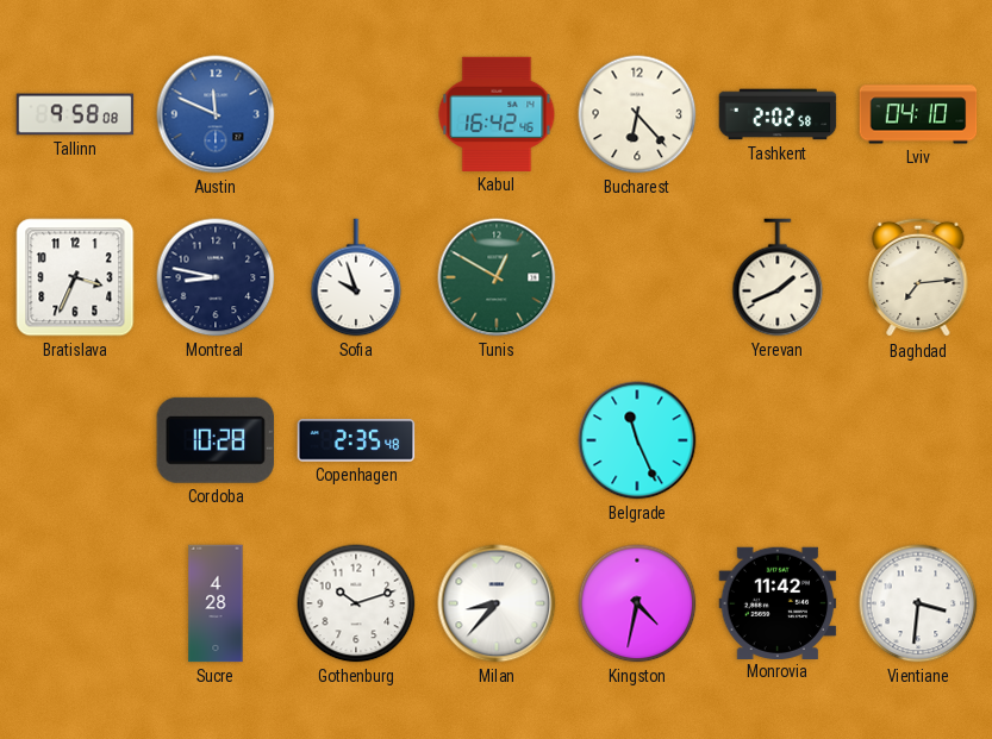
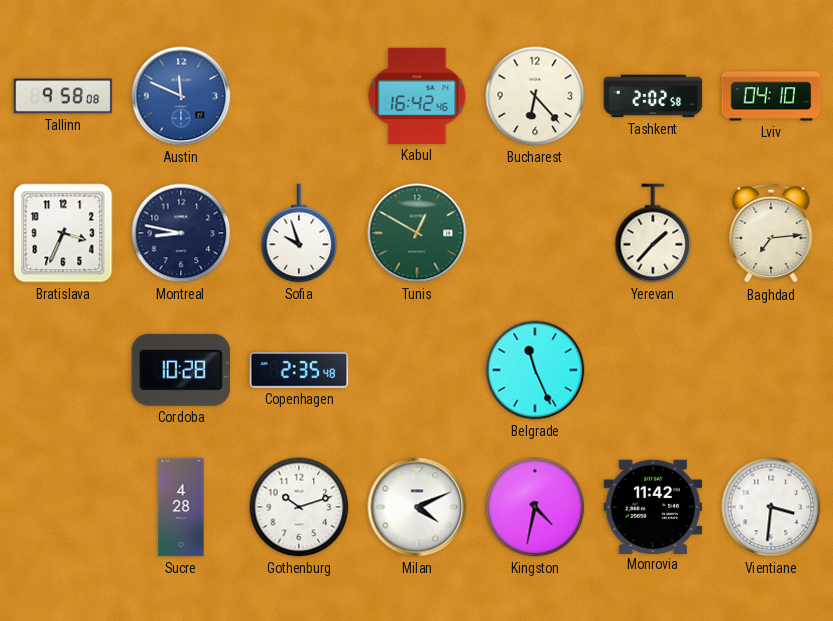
Yerevan: 1:41 -> 1:37 (653, 233)
Milan: 8:37 -> 4:11 (417, 507)
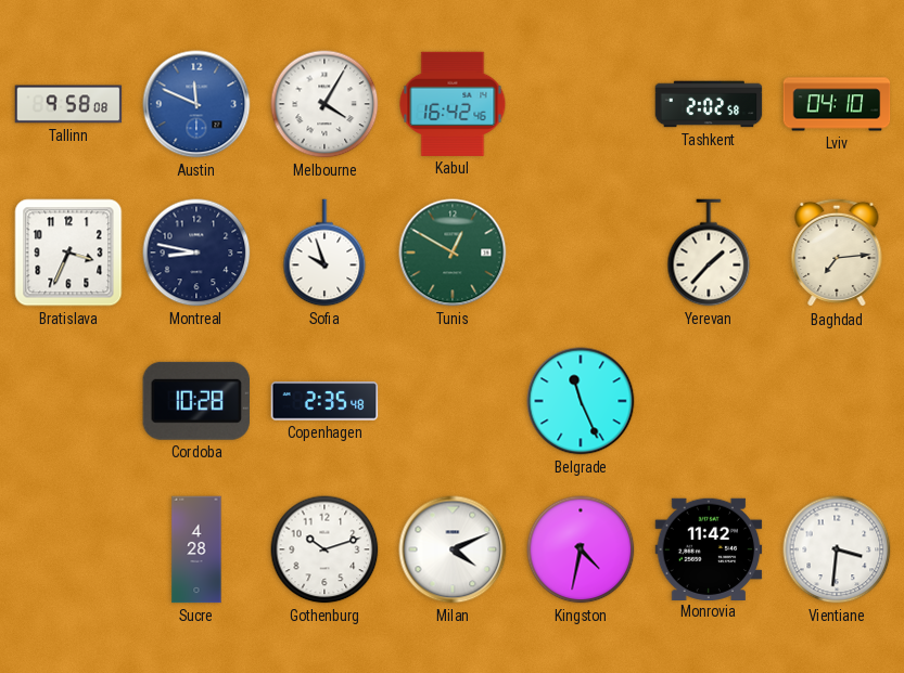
Melbourne: none -> 4:05 (324, 104)
Bucharest: 6:23 -> none (535, 96)
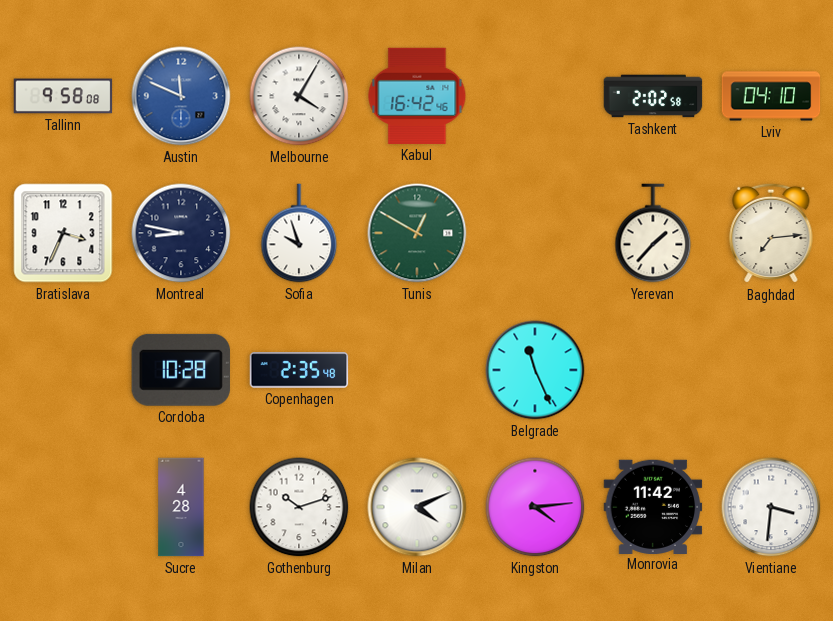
Kingston: 4:32 -> 4:14 (535, 507)
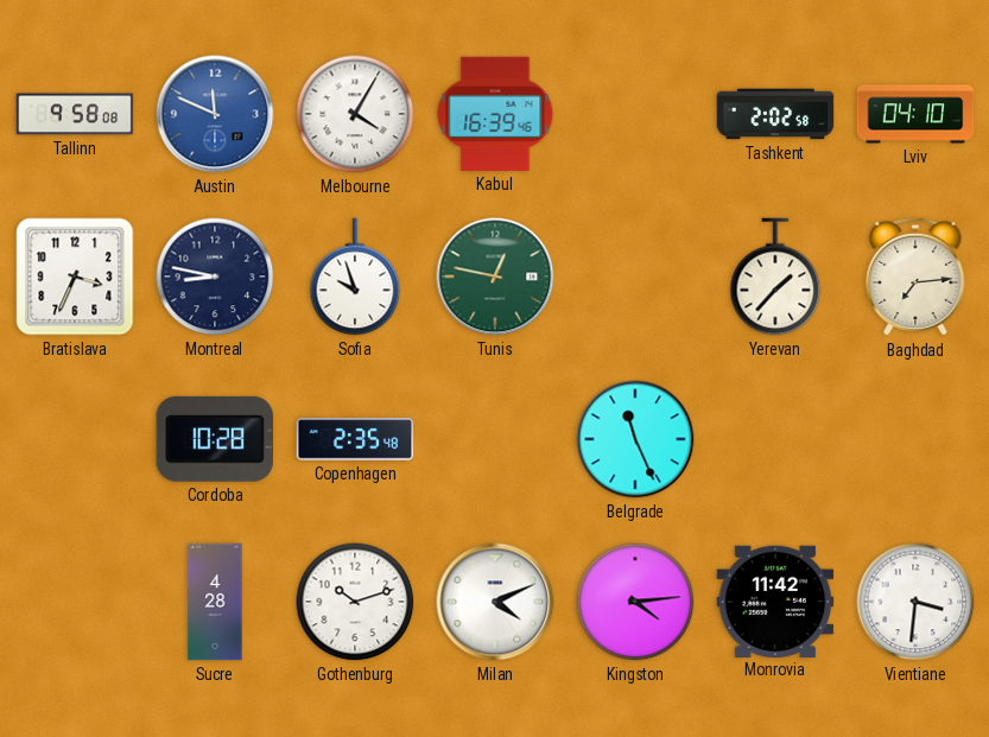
Kabul: 16:42 -> 16:39 (495, 114)
Tunis: 12:50 -> 12:47 (495, 277)
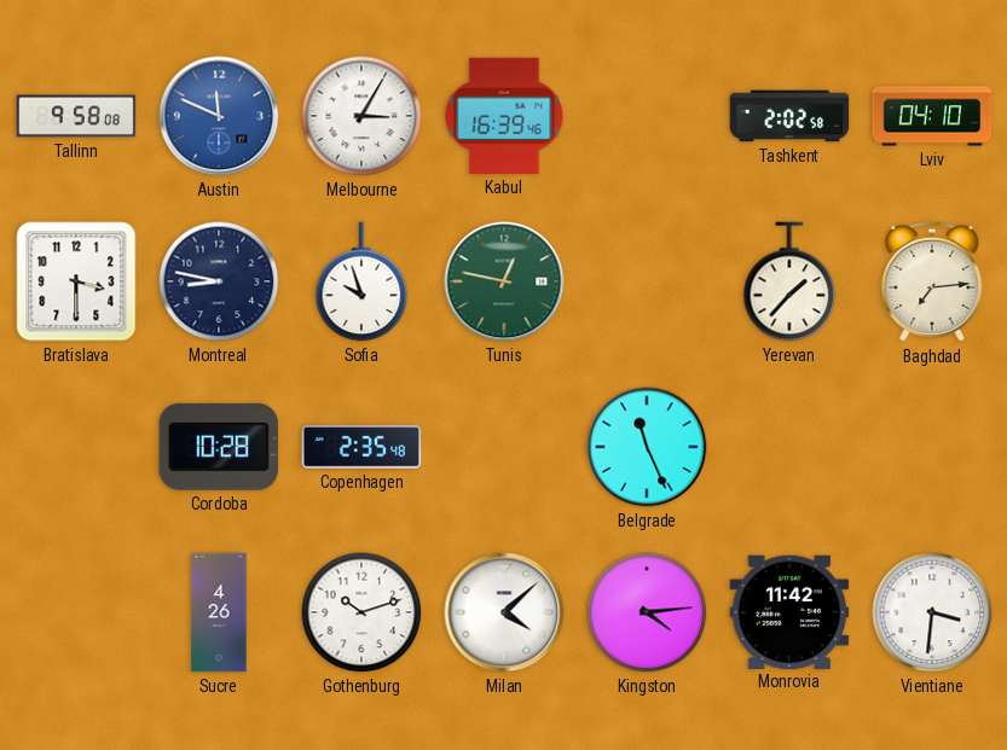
Melbourne: 4:05 -> 3:05 (361, 116)
Bratislava: 3:34 -> 3:30 (76, 281)
Sucre: 4:28 -> 4:26 (219, 612)
Milan: 4:11 -> 4:08 (504, 612)
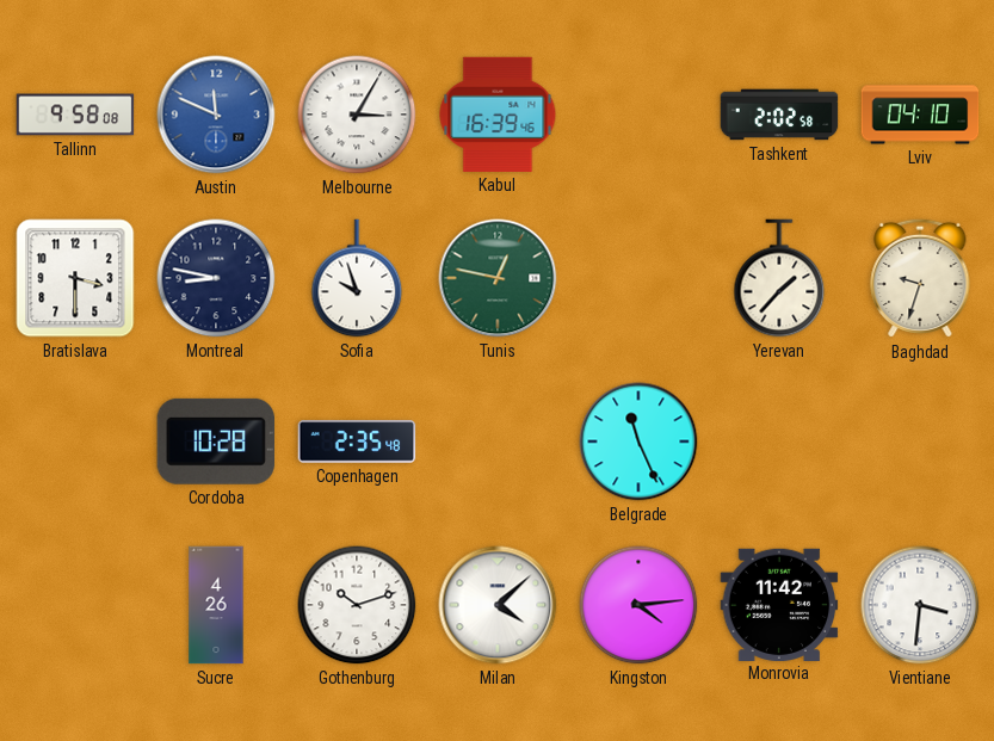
Baghdad: 7:14 -> 9:33 (920, 278)
